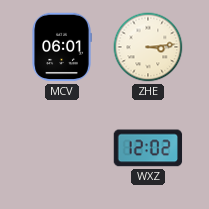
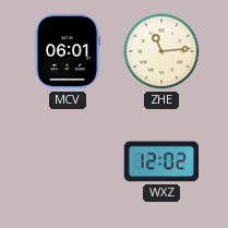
ZHE: 3:14 -> 11:14 (161, 51)
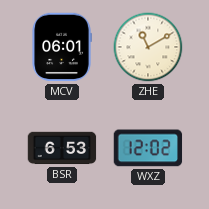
ZHE: 11:14 -> 11:10 (148, 47)
BSR: none -> 6:53 (62, 148)
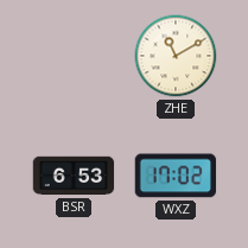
MCV: 06:01 -> none (62, 47)
WXZ: 12:02 -> 17:02 (176, 176)
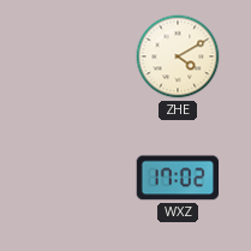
ZHE: 11:10 -> 4:10 (178, 56)
BSR: 6:53 -> none (74, 176)
